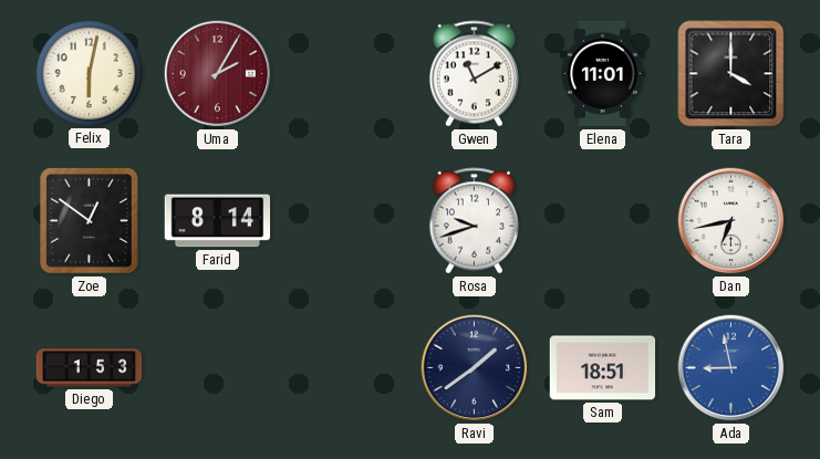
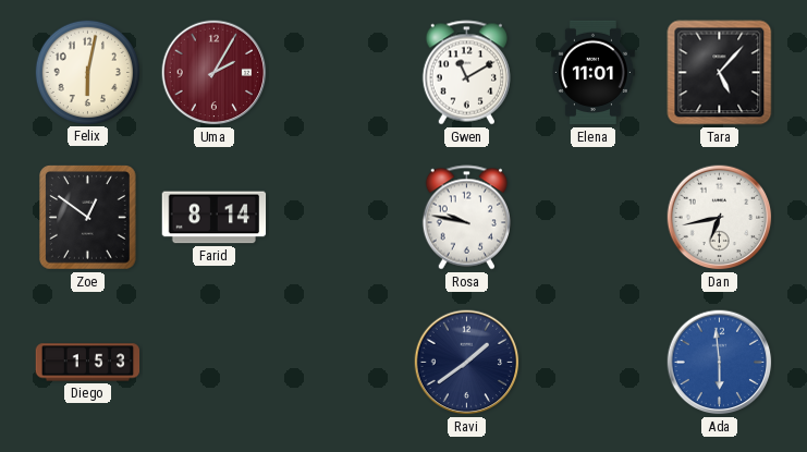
Tara: 4:00 -> 5:07 (720, 73)
Rosa: 9:42 -> 9:47 (466, 218)
Sam: 18:51 -> none (603, 368)
Ada: 8:58 -> 5:59 (720, 363)
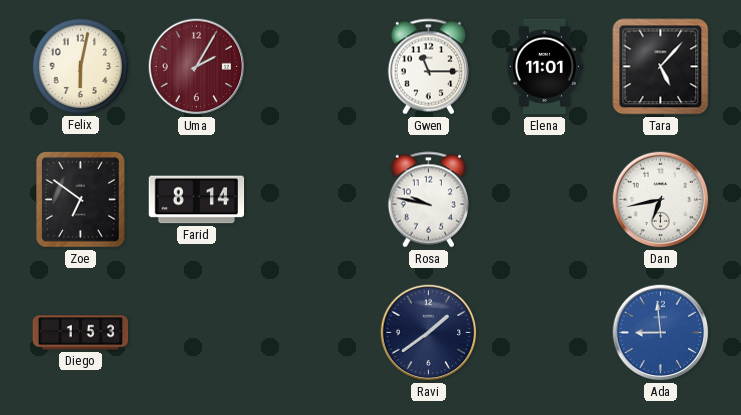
Gwen: 11:10 -> 11:15 (428, 67)
Zoe: 12:51 -> 6:51 (81, 200)
Ada: 5:59 -> 8:59 (661, 333)
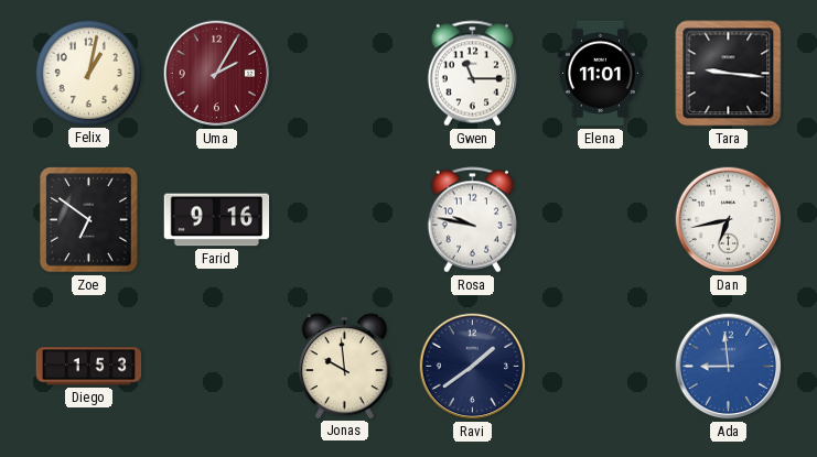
Felix: 6:02 -> 1:02 (88, 73)
Tara: 5:07 -> 9:16 (729, 74)
Farid: 8:14 -> 9:16 (217, 220)
Jonas: none -> 9:59 (344, 366)
